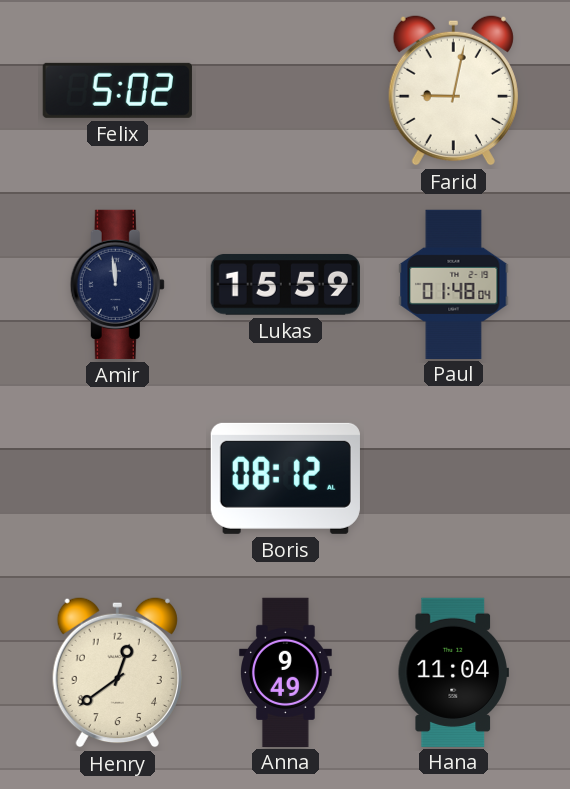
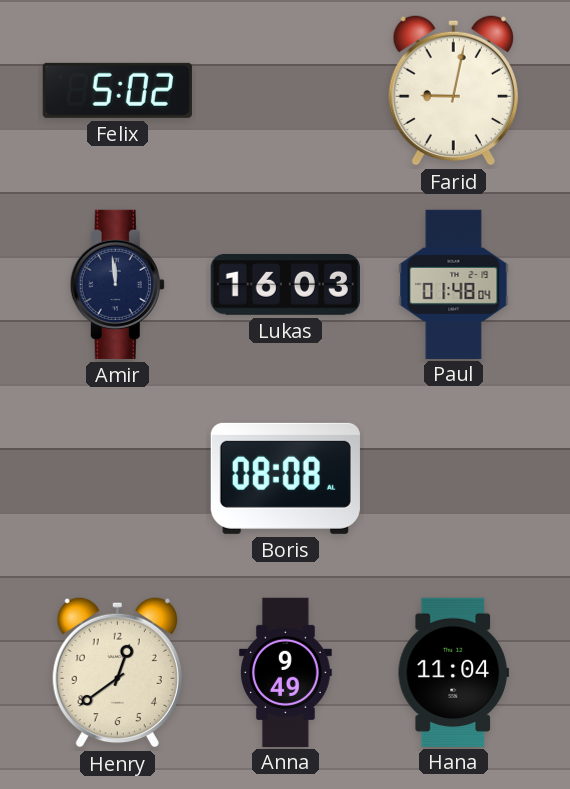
Lukas: 15:59 -> 16:03 (285, 285)
Boris: 08:12 -> 08:08 (285, 478)
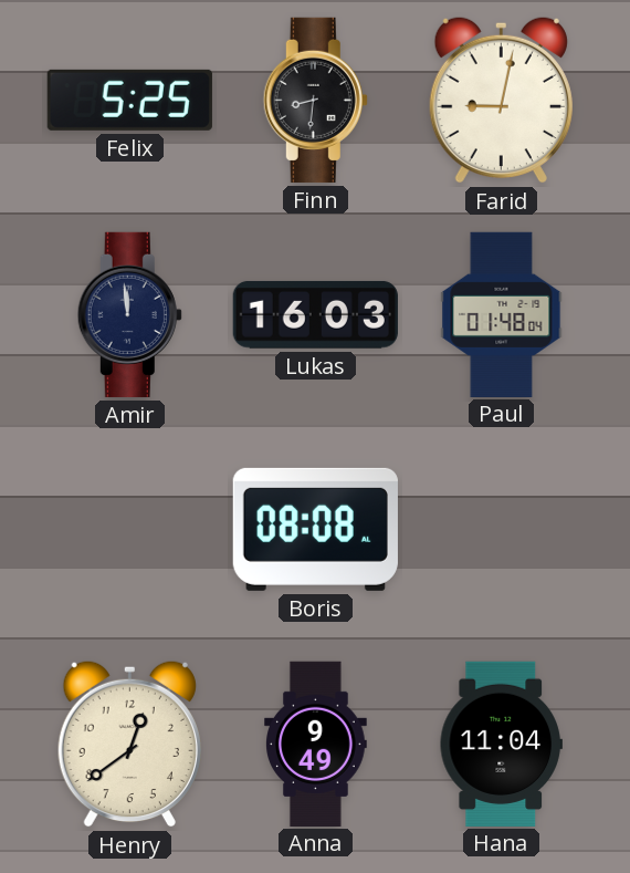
Felix: 5:02 -> 5:25 (129, 100)
Finn: none -> 8:31 (315, 100)
